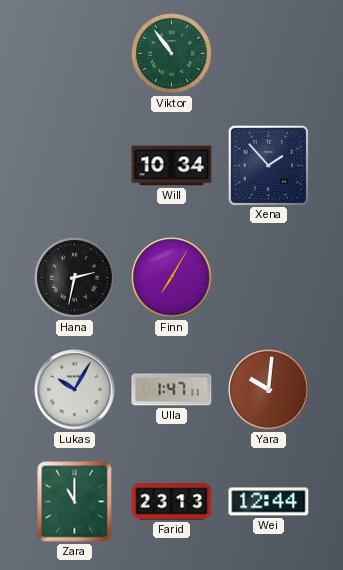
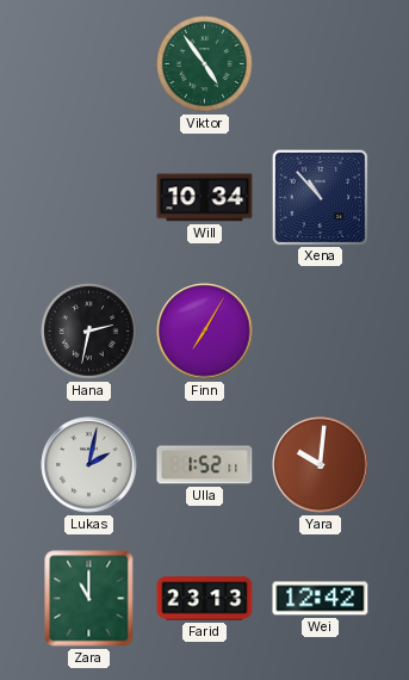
Viktor: 10:54 -> 4:54 (205, 64)
Xena: 1:53 -> 10:53 (320, 197)
Lukas: 10:05 -> 2:02 (89, 465)
Ulla: 1:47 -> 1:52 (205, 465)
Wei: 12:44 -> 12:42 (321, 599)
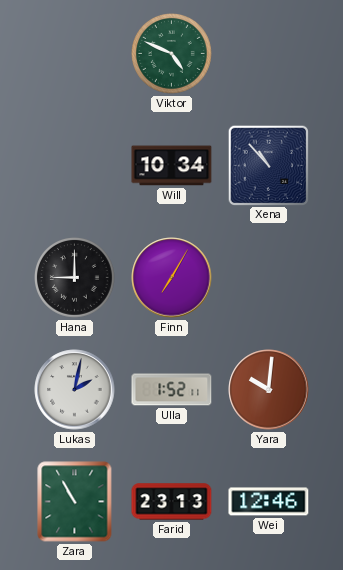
Viktor: 4:54 -> 4:49 (172, 54)
Hana: 2:32 -> 9:00 (75, 278)
Zara: 11:00 -> 10:55 (75, 502)
Wei: 12:42 -> 12:46 (269, 502)
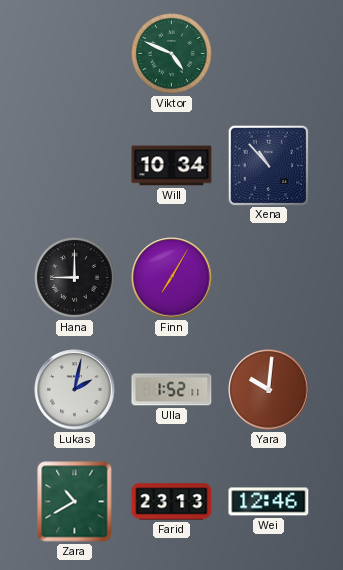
Zara: 10:55 -> 10:40 (75, 502)
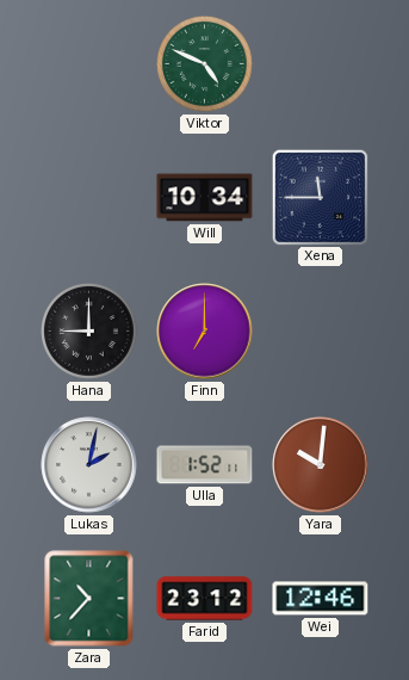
Xena: 10:53 -> 11:45 (320, 197)
Finn: 7:05 -> 7:00 (205, 332)
Zara: 10:40 -> 10:37 (89, 599)
Farid: 23:13 -> 23:12 (205, 599)
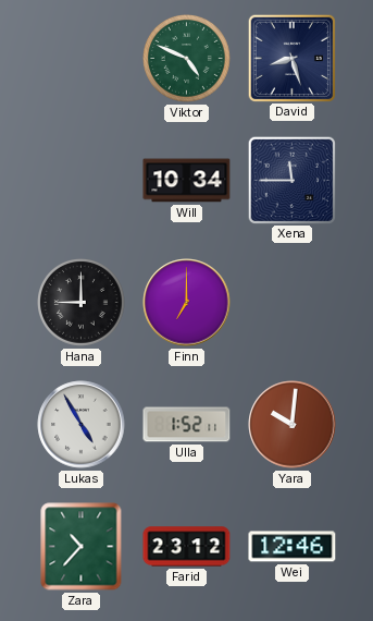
David: none -> 8:27 (291, 58)
Lukas: 2:02 -> 4:55 (82, 425)
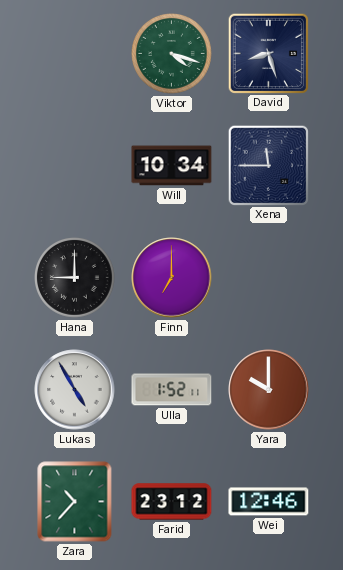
Viktor: 4:49 -> 4:18 (172, 54)
Yara: 10:01 -> 10:00 (269, 390)
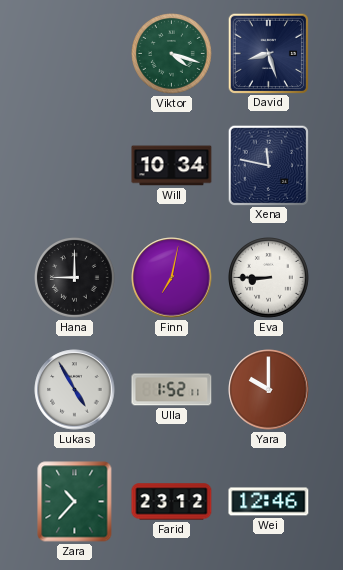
Xena: 11:45 -> 11:47 (268, 165)
Finn: 7:00 -> 7:02 (172, 278)
Eva: none -> 8:45 (269, 278)
